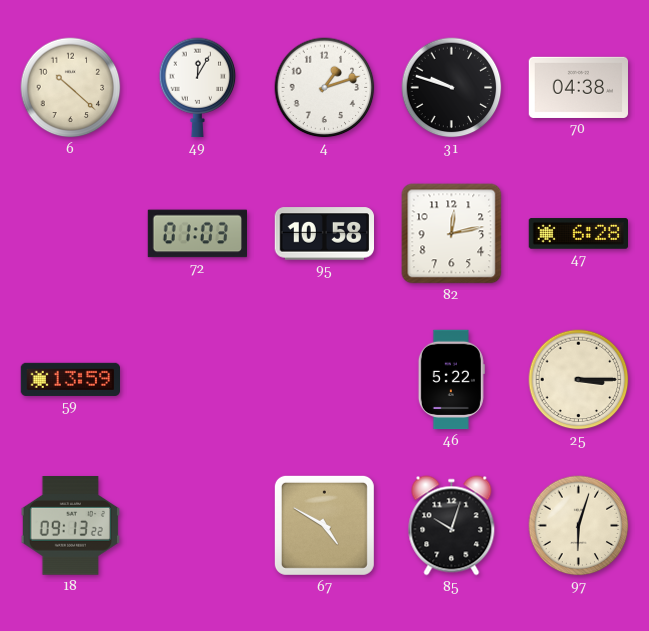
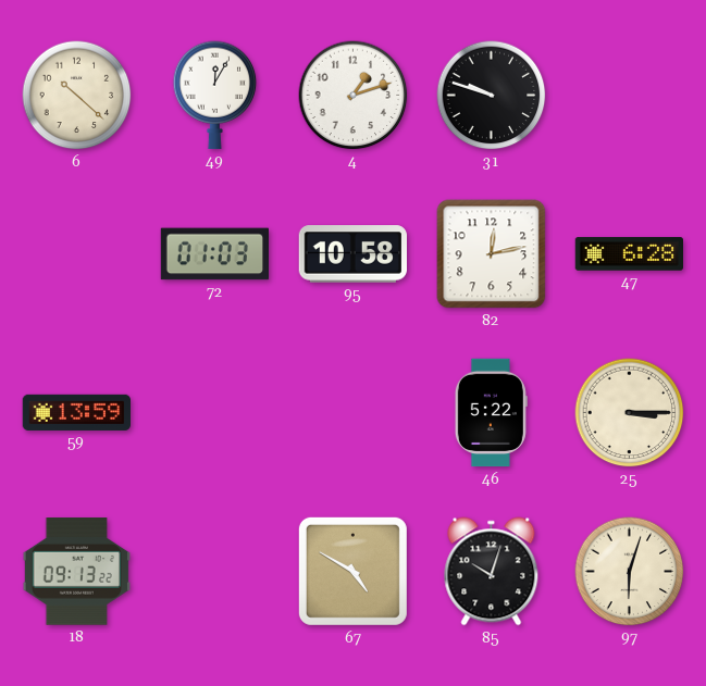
70: 04:38 -> none (579, 87)
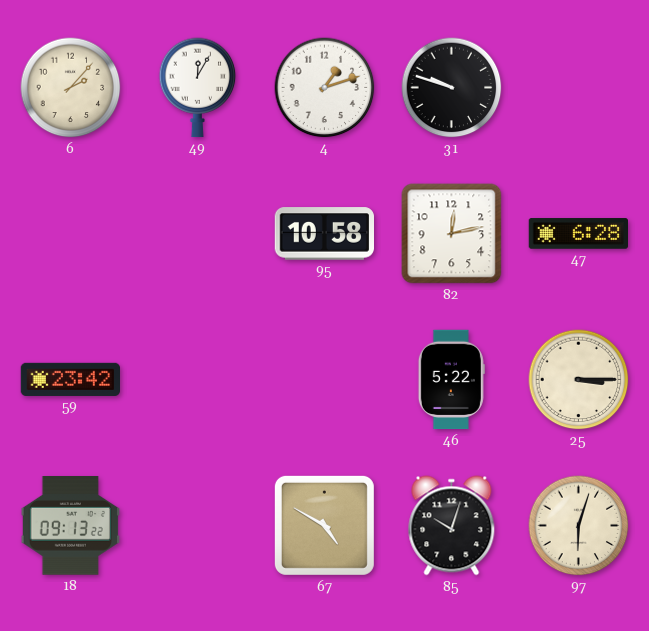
6: 10:22 -> 2:07 (71, 88)
72: 01:03 -> none (215, 254)
59: 13:59 -> 23:42 (70, 379)
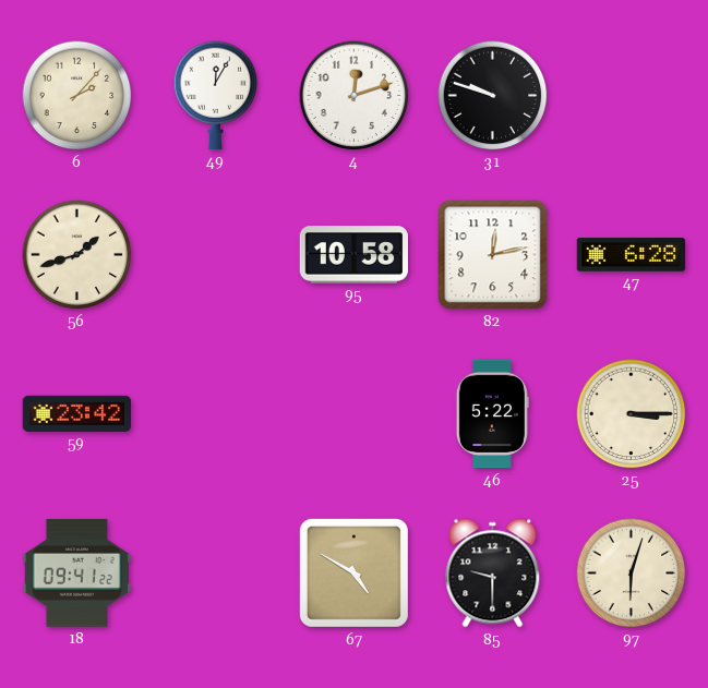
4: 1:12 -> 12:12 (355, 96)
56: none -> 1:42 (77, 255)
18: 09:13 -> 09:41 (76, 574)
85: 10:03 -> 9:30 (493, 574)
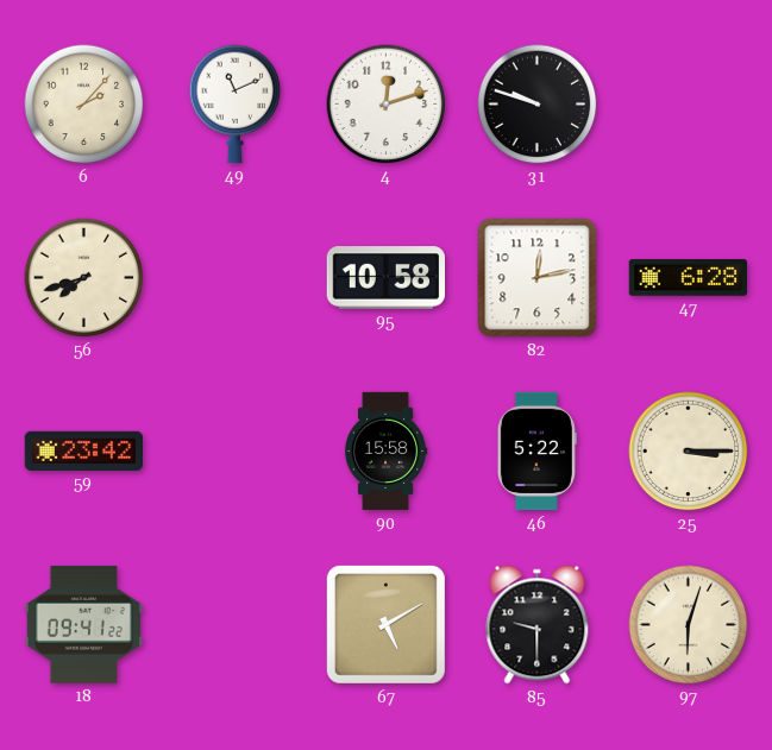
49: 12:05 -> 11:11 (236, 105)
56: 1:42 -> 7:42 (84, 278)
90: none -> 15:58 (385, 452)
67: 4:50 -> 5:10 (385, 624)
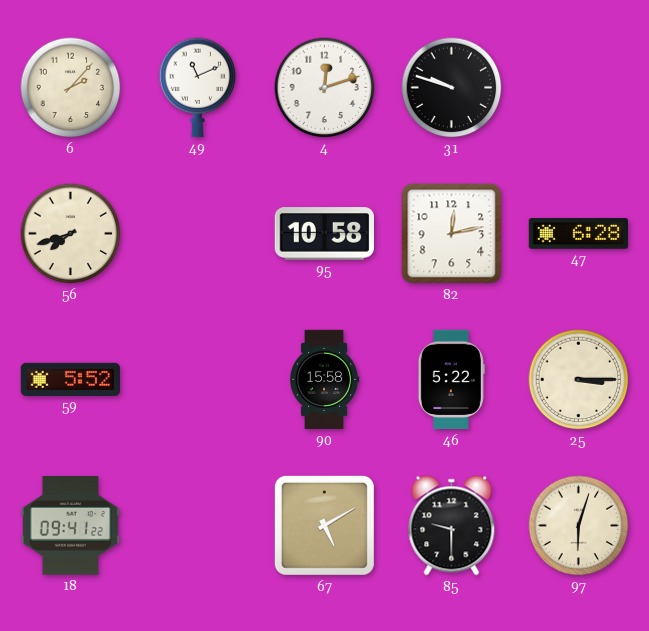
59: 23:42 -> 5:52 (70, 379)
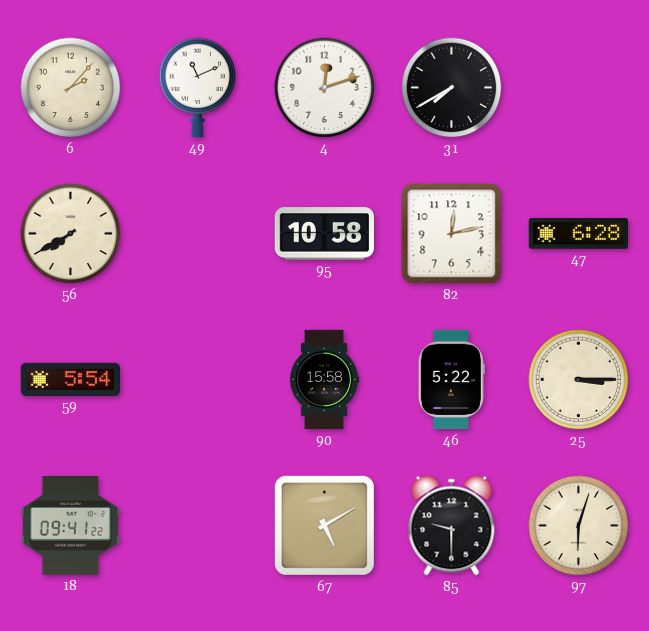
31: 9:48 -> 7:40 (452, 88)
56: 7:42 -> 7:40 (71, 234)
59: 5:52 -> 5:54 (70, 379)
